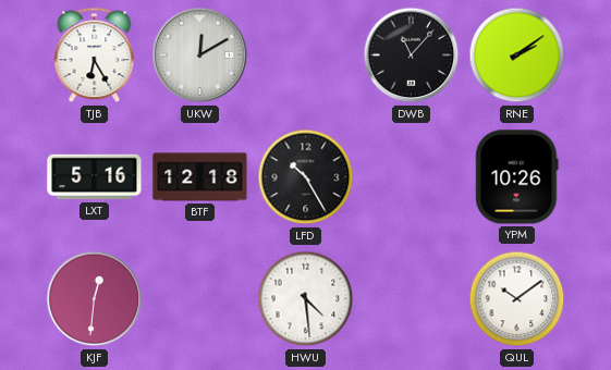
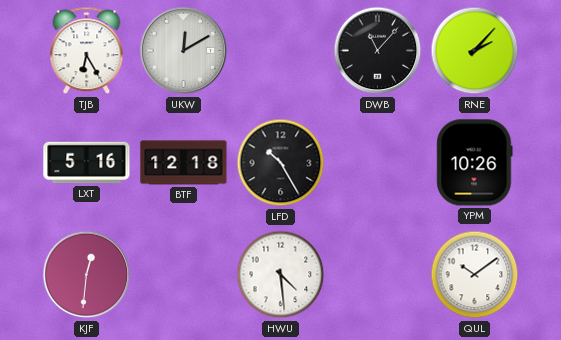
RNE: 2:09 -> 2:07 (475, 51)
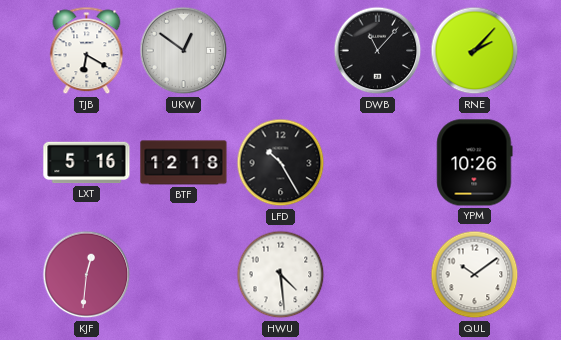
TJB: 6:25 -> 6:20 (87, 51)
UKW: 12:10 -> 12:51 (184, 51)
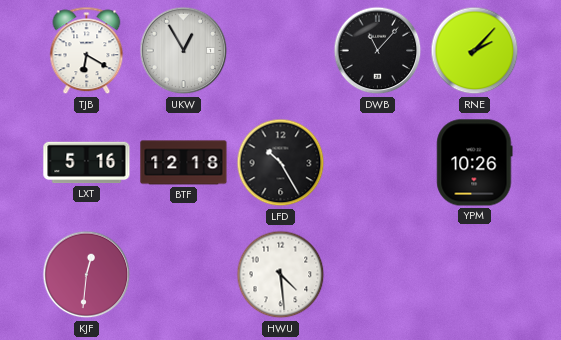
UKW: 12:51 -> 12:55 (184, 51)
QUL: 10:09 -> none (475, 275)
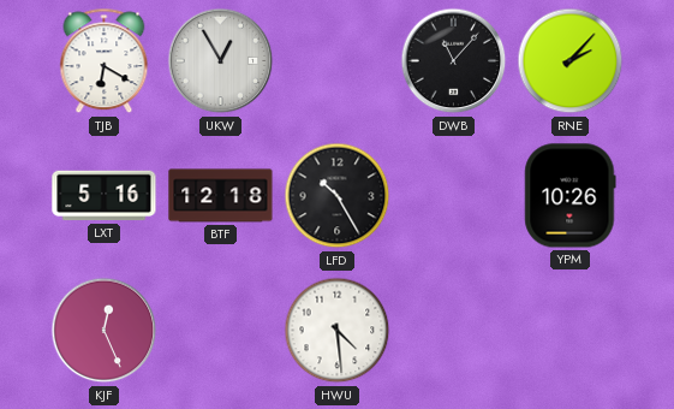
KJF: 12:31 -> 12:26 (105, 331)
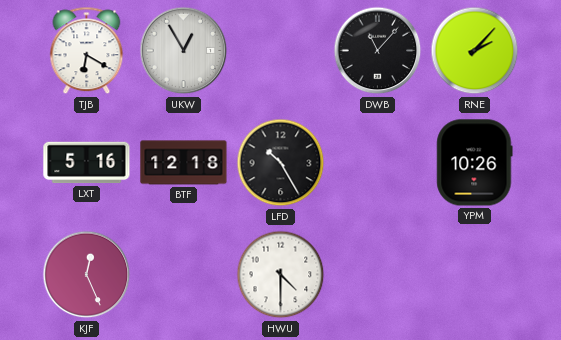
HWU: 4:29 -> 4:30 (281, 275)
